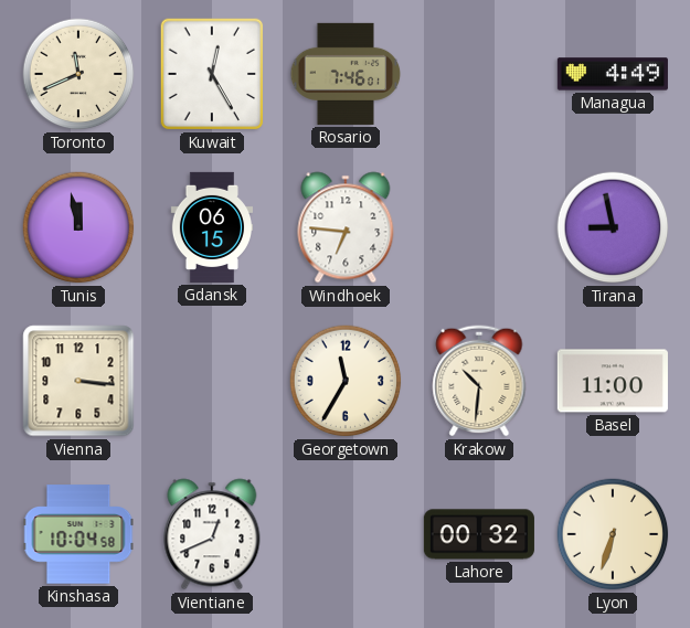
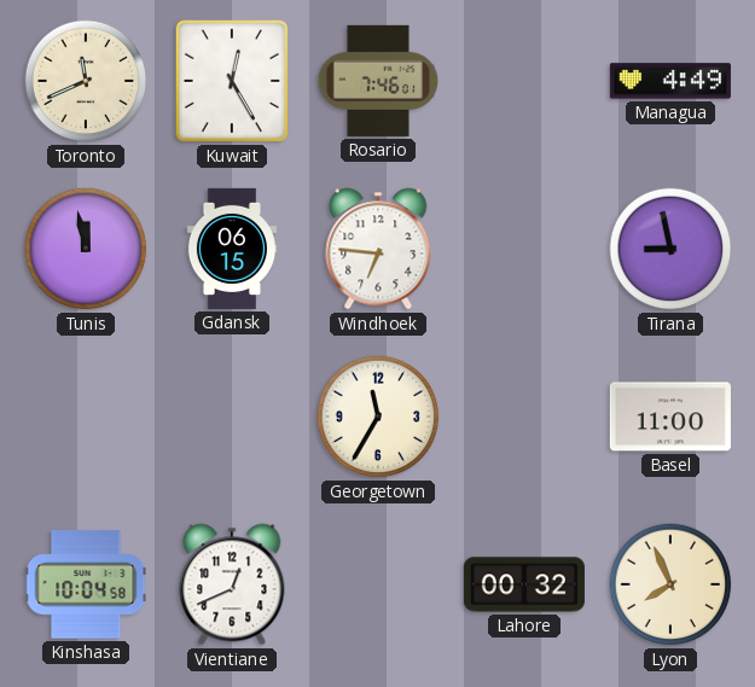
Vienna: 3:16 -> none (78, 381)
Krakow: 10:31 -> none (479, 381)
Lyon: 6:33 -> 7:56 (670, 584)
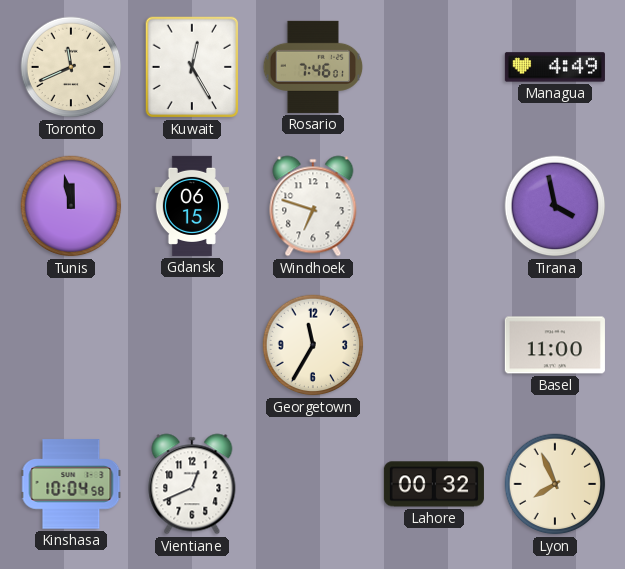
Windhoek: 6:46 -> 6:48 (313, 206)
Tirana: 8:58 -> 3:58 (555, 206)
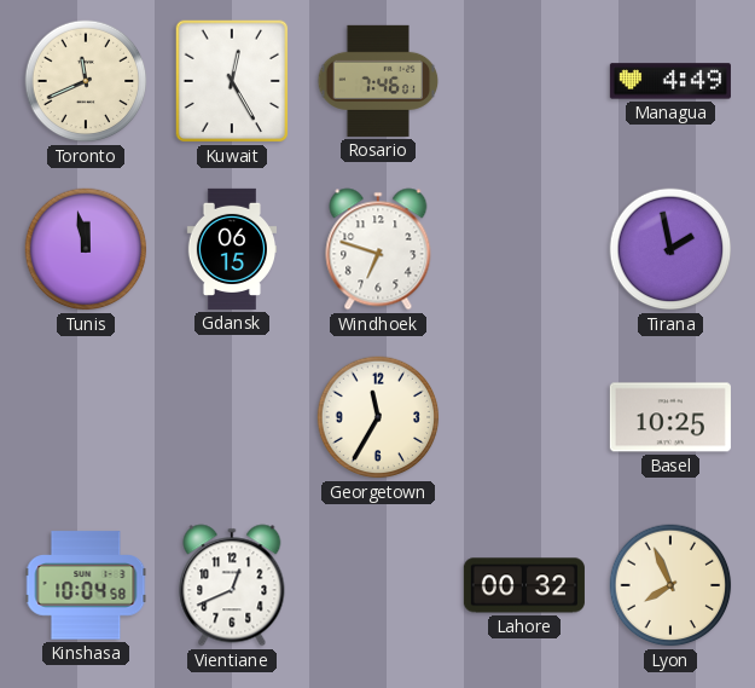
Tirana: 3:58 -> 1:58 (670, 249)
Basel: 11:00 -> 10:25 (670, 417)
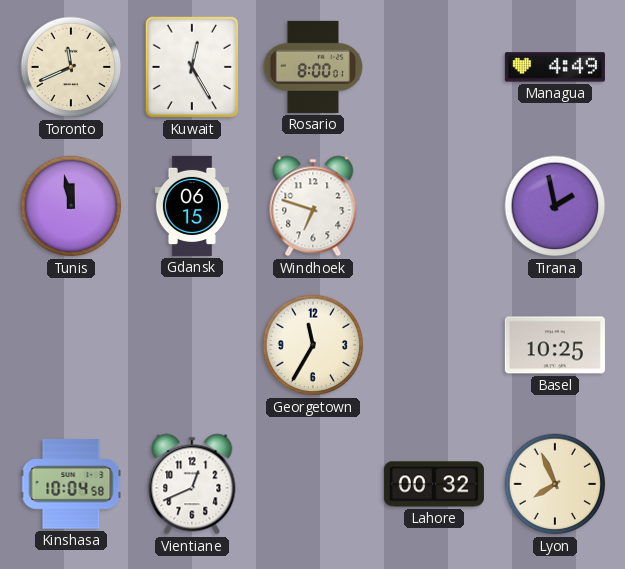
Rosario: 7:46 -> 8:00 (313, 67)
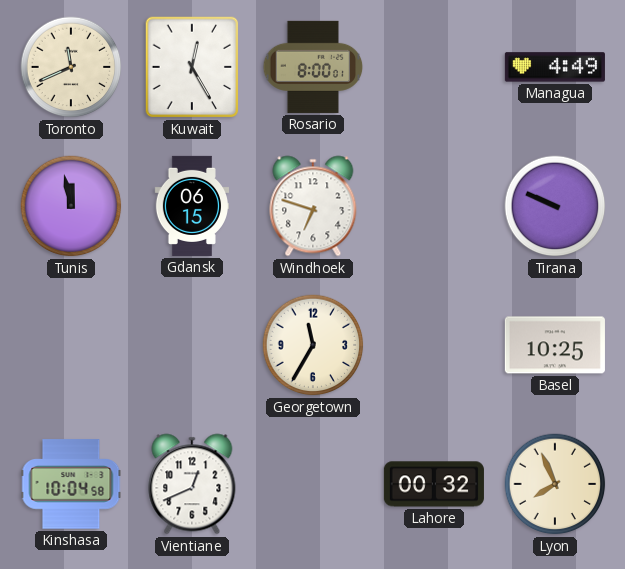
Tirana: 1:58 -> 9:49 (555, 206)
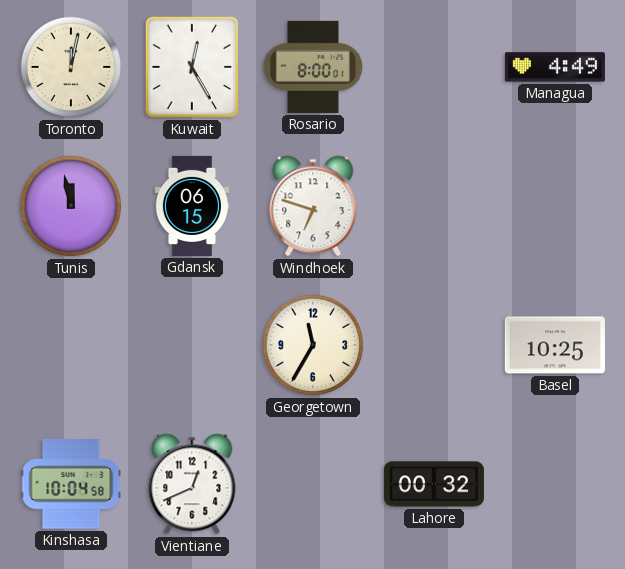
Toronto: 11:41 -> 12:02 (71, 67)
Tirana: 9:49 -> none (555, 206)
Lyon: 7:56 -> none (555, 484)
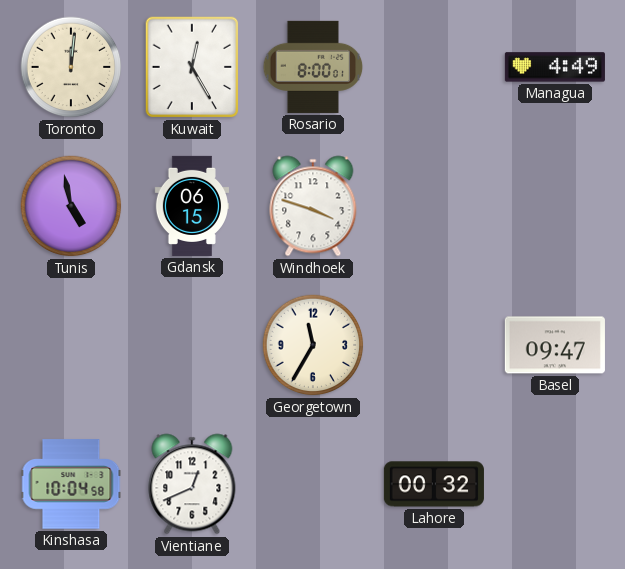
Toronto: 12:02 -> 12:01 (71, 67)
Tunis: 11:58 -> 4:58 (71, 206)
Windhoek: 6:48 -> 3:48 (313, 206)
Basel: 10:25 -> 09:47 (555, 345)
